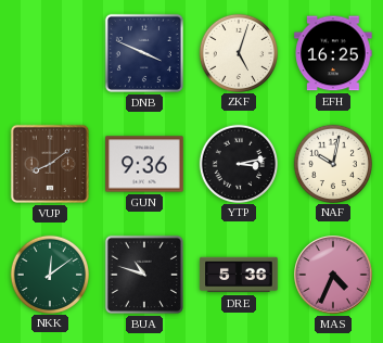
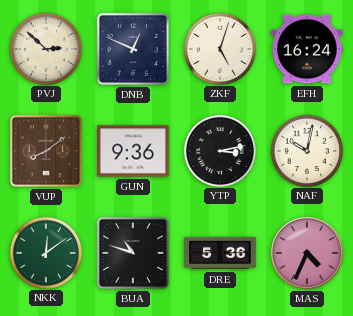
PVJ: none -> 2:52 (45, 48)
DNB: 3:49 -> 12:49 (133, 49)
EFH: 16:25 -> 16:24 (307, 49)
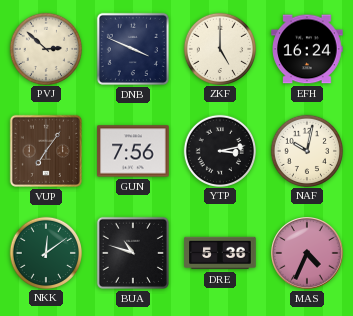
DNB: 12:49 -> 3:49 (133, 49)
ZKF: 5:03 -> 5:00 (219, 48)
VUP: 8:09 -> 7:06 (46, 151)
GUN: 9:36 -> 7:56 (133, 151)
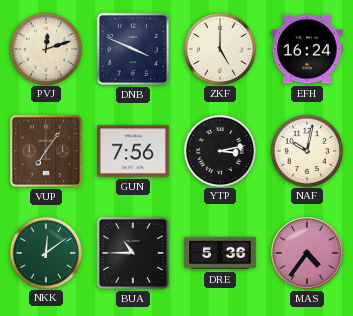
PVJ: 2:52 -> 12:12 (45, 48)
BUA: 10:48 -> 10:45 (133, 253)
MAS: 4:34 -> 4:36 (307, 253)
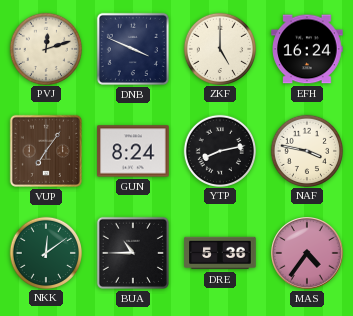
GUN: 7:56 -> 8:24 (133, 151)
YTP: 3:13 -> 8:13 (219, 150)
NAF: 10:02 -> 3:47 (306, 150)
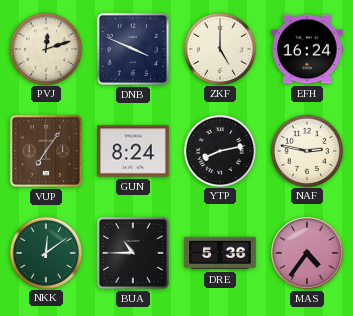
NAF: 3:47 -> 2:47 (306, 150)
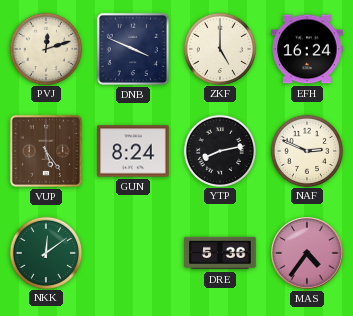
VUP: 7:06 -> 5:24 (46, 151)
NAF: 2:47 -> 2:49 (306, 150)
BUA: 10:45 -> none (133, 253)
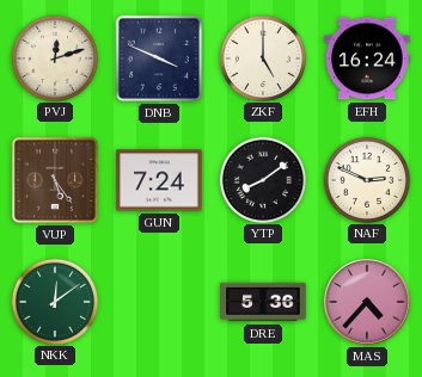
GUN: 8:24 -> 7:24 (159, 180)
YTP: 8:13 -> 8:09 (262, 179)
MAS: 4:36 -> 4:37 (367, 302)
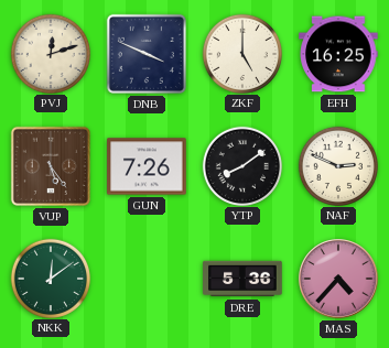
EFH: 16:24 -> 16:25 (338, 54)
GUN: 7:24 -> 7:26 (147, 166)
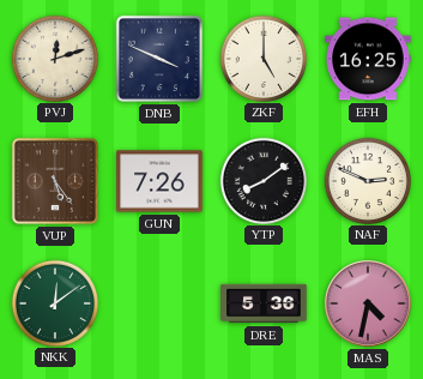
MAS: 4:37 -> 4:32 (368, 303)
